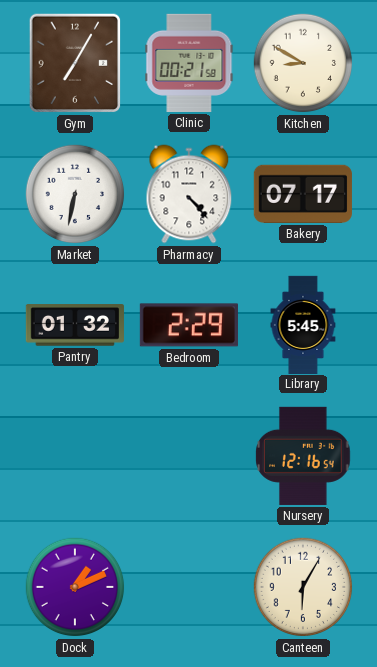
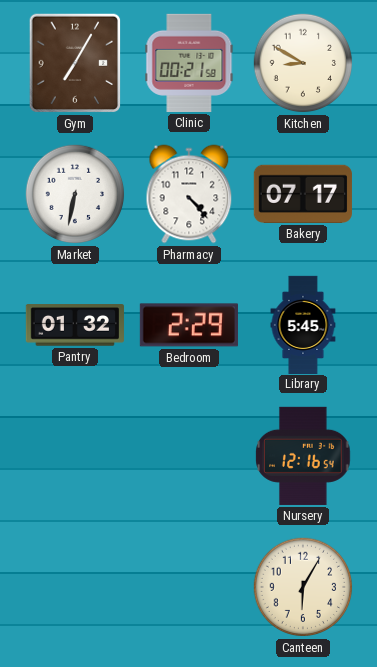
Dock: 1:11 -> none (75, 587)
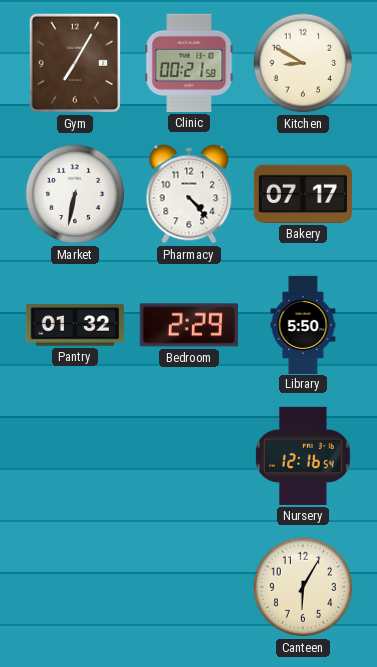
Library: 5:45 -> 5:50 (303, 324)
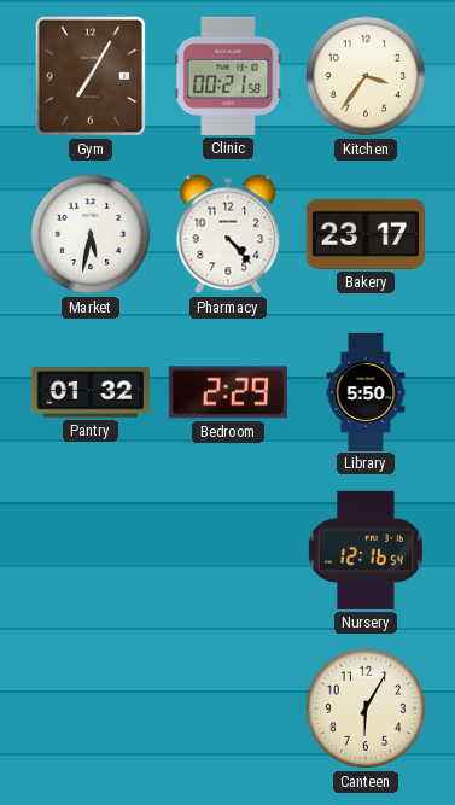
Kitchen: 8:50 -> 3:36 (366, 76)
Market: 6:32 -> 5:32 (91, 234)
Bakery: 07:17 -> 23:17 (366, 234)
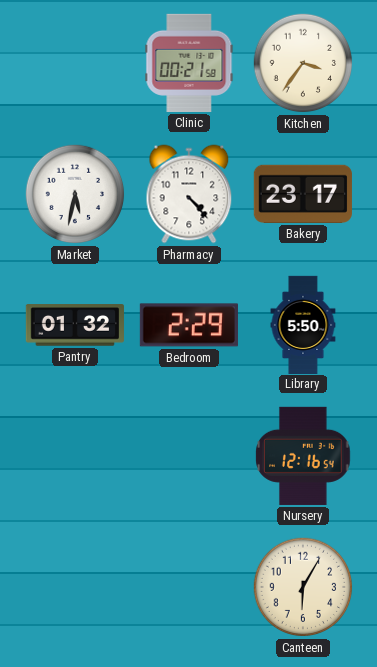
Gym: 7:05 -> none (91, 76)
